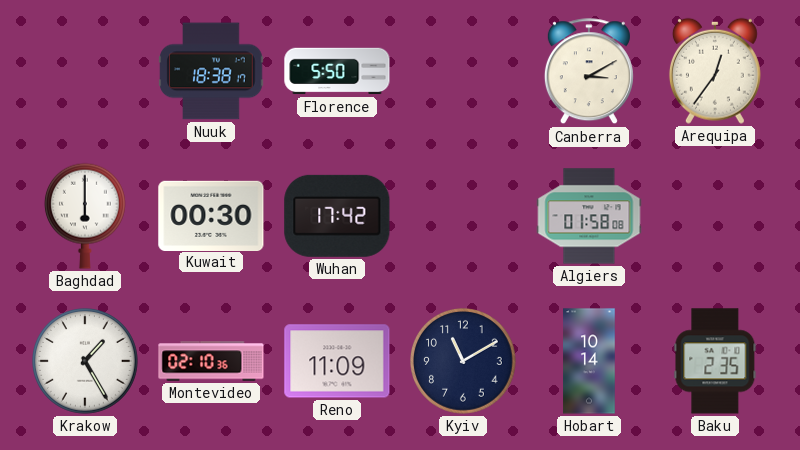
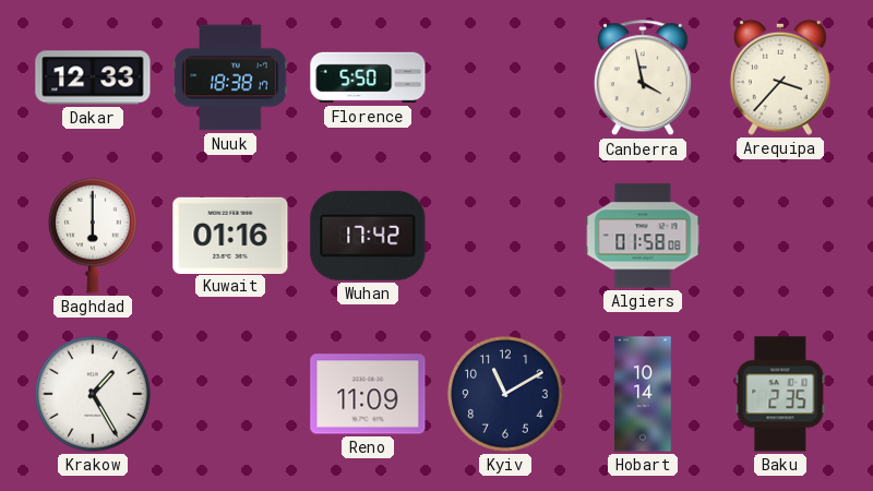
Dakar: none -> 12:33 (93, 77)
Canberra: 3:10 -> 3:58 (643, 79)
Arequipa: 12:36 -> 3:37 (780, 77)
Kuwait: 00:30 -> 01:16 (230, 235)
Montevideo: 02:10 -> none (211, 361)
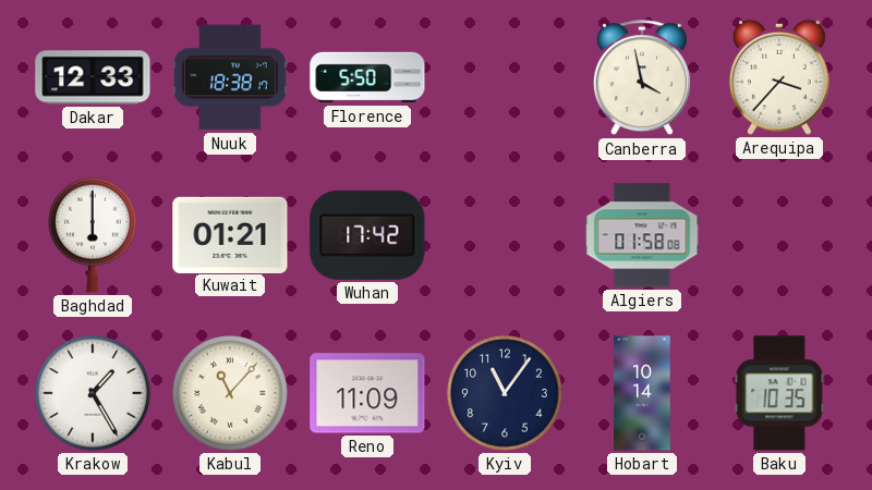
Kuwait: 01:16 -> 01:21 (230, 234)
Kabul: none -> 11:07 (231, 394)
Kyiv: 11:10 -> 11:06 (506, 394)
Baku: 2:35 -> 10:35 (779, 393)
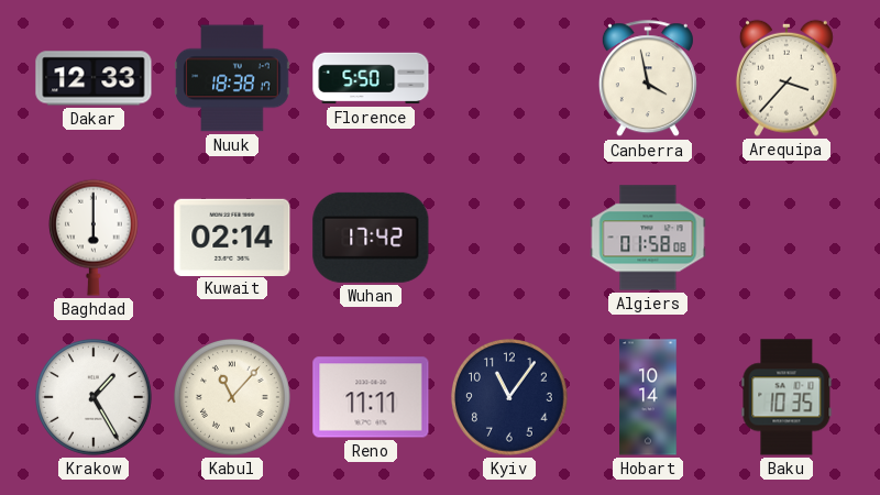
Kuwait: 01:21 -> 02:14 (232, 237)
Reno: 11:09 -> 11:11 (371, 397)
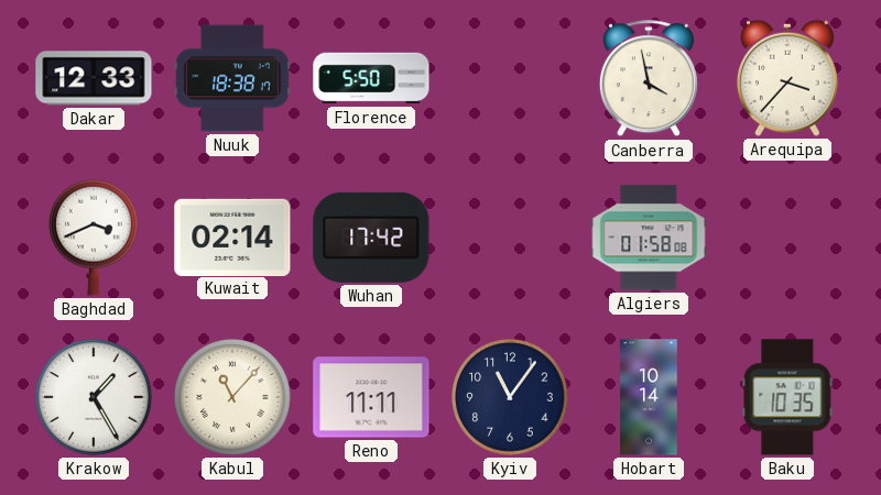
Baghdad: 6:00 -> 3:41 (94, 238)
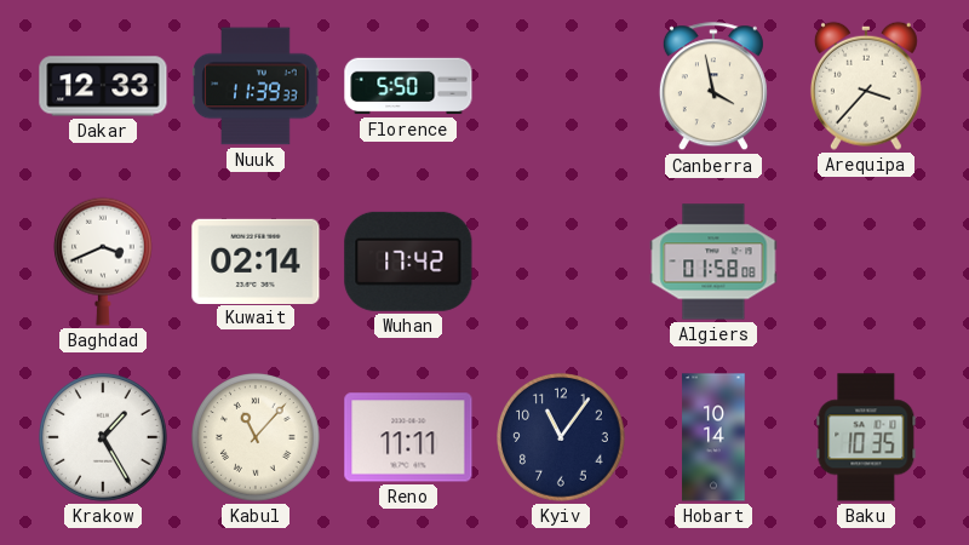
Nuuk: 18:38 -> 11:39 (256, 86)
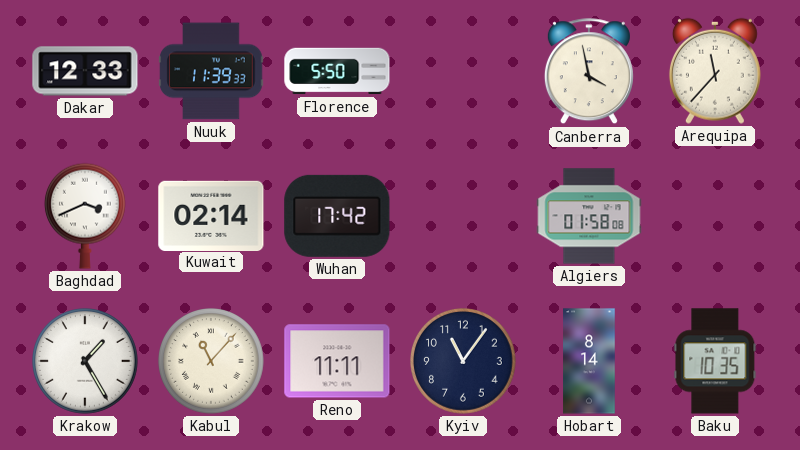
Arequipa: 3:37 -> 11:37 (715, 71)
Hobart: 10:14 -> 8:14 (589, 361)
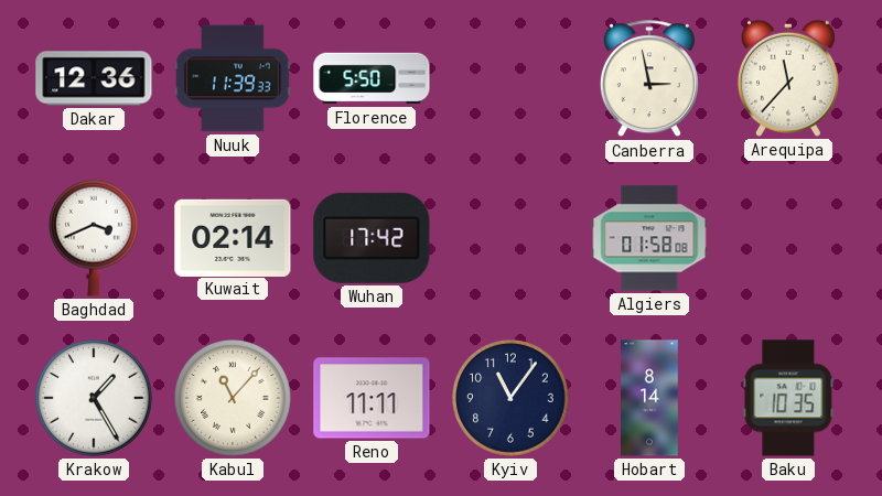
Dakar: 12:33 -> 12:36 (94, 78)
Canberra: 3:58 -> 2:58 (649, 79)
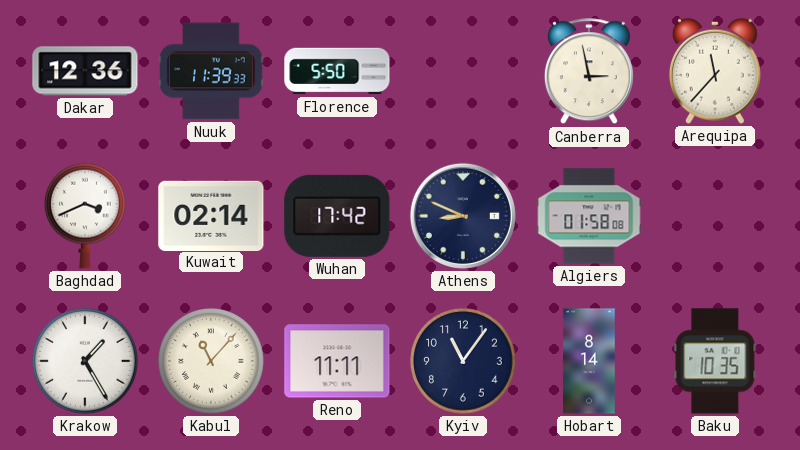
Athens: none -> 8:49 (463, 216)
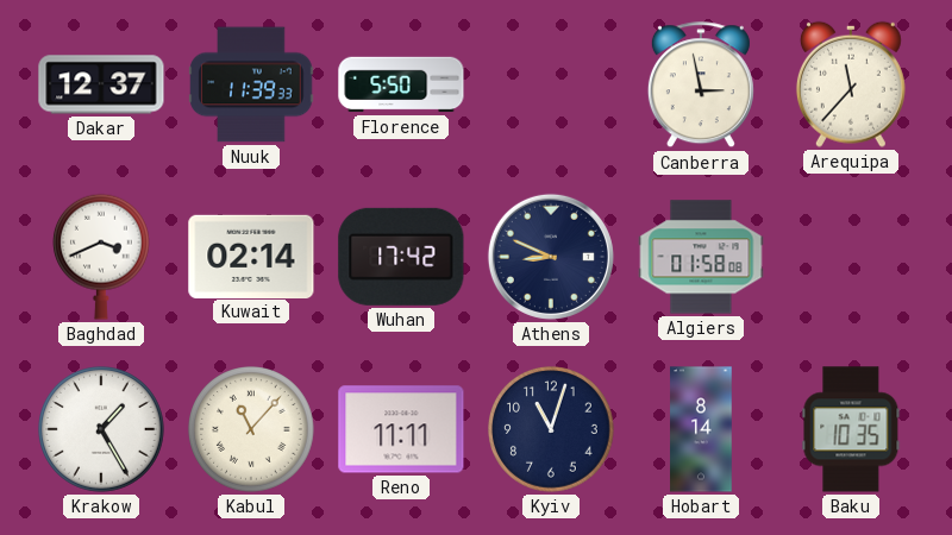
Dakar: 12:36 -> 12:37 (101, 84)
Kyiv: 11:06 -> 11:03 (552, 430)
